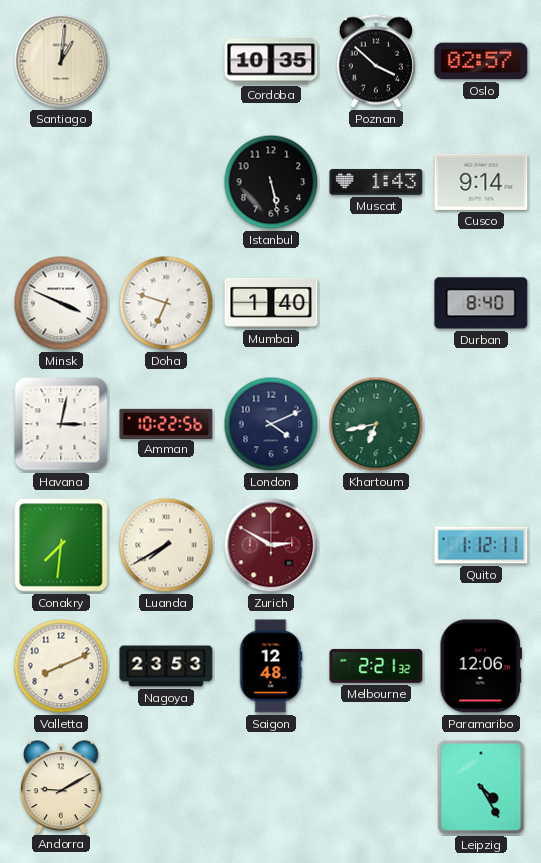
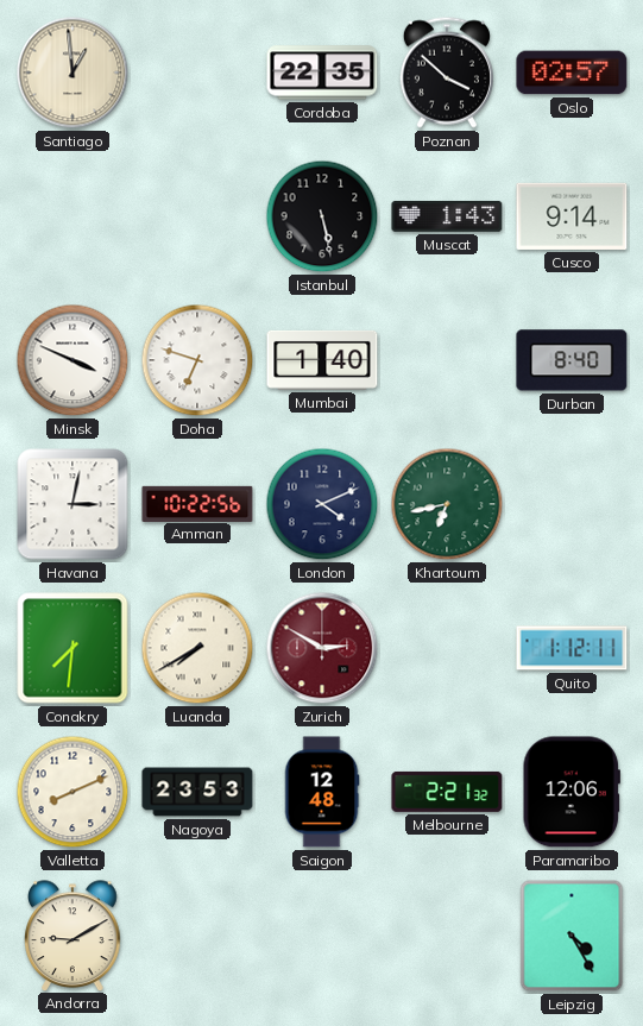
Santiago: 1:01 -> 12:59 (73, 73)
Cordoba: 10:35 -> 22:35 (322, 73)
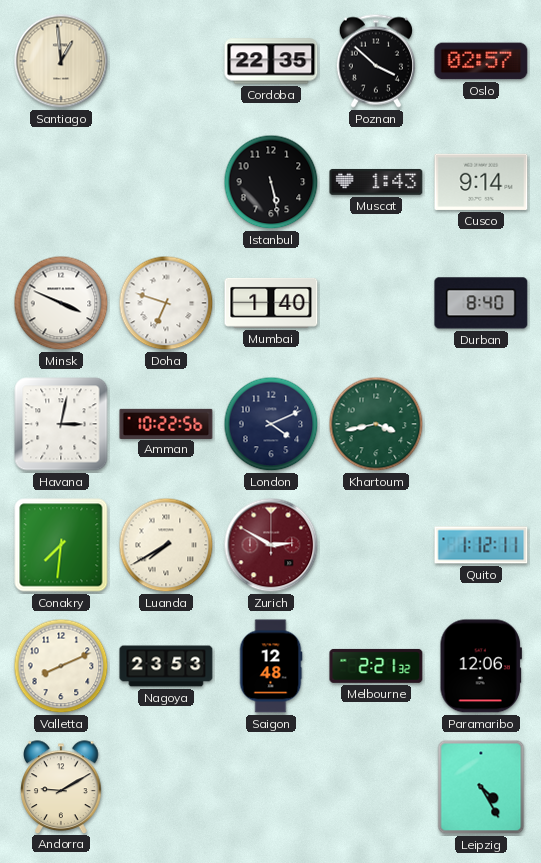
Khartoum: 6:43 -> 3:43 (376, 424)
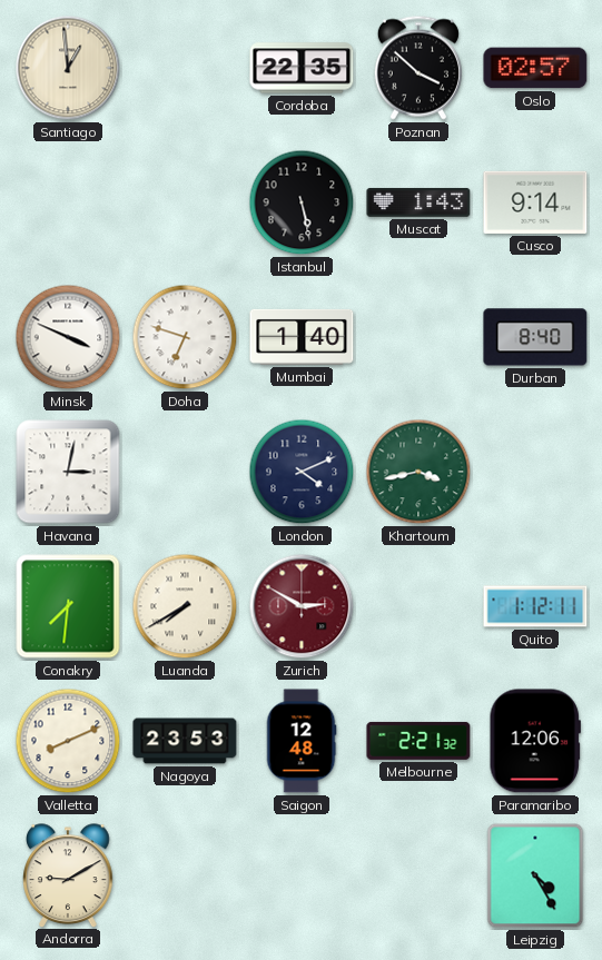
Amman: 10:22 -> none (166, 423)
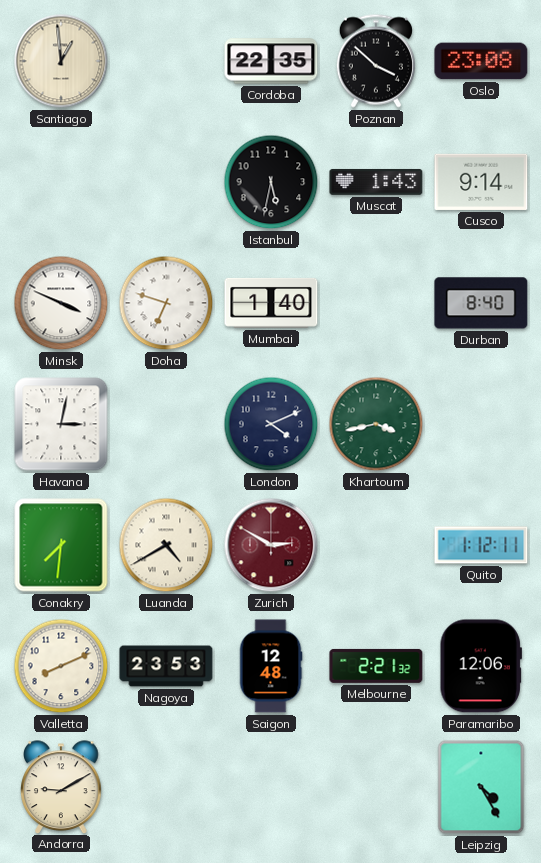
Oslo: 02:57 -> 23:08 (481, 61)
Istanbul: 5:28 -> 5:32 (271, 182)
Luanda: 7:40 -> 4:40 (166, 545)
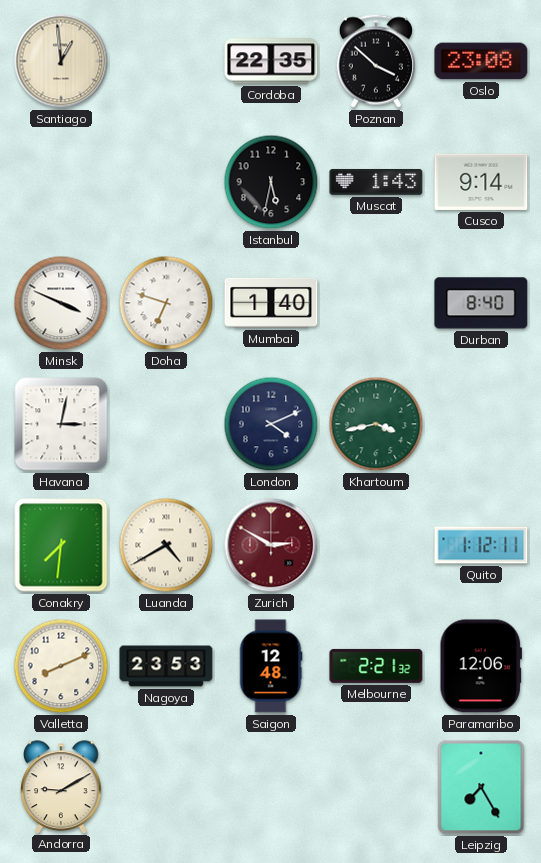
Leipzig: 4:25 -> 7:25 (481, 787)
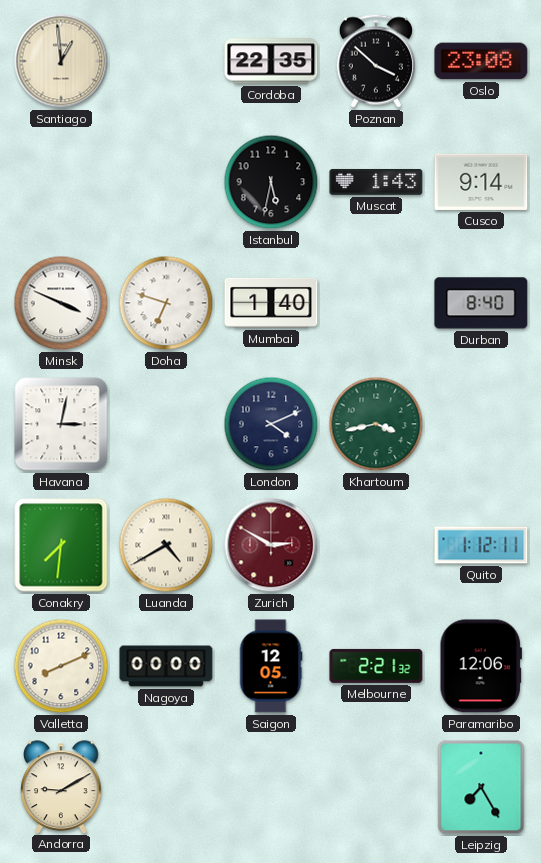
Nagoya: 23:53 -> 00:00 (166, 666)
Saigon: 12:48 -> 12:05 (271, 666)
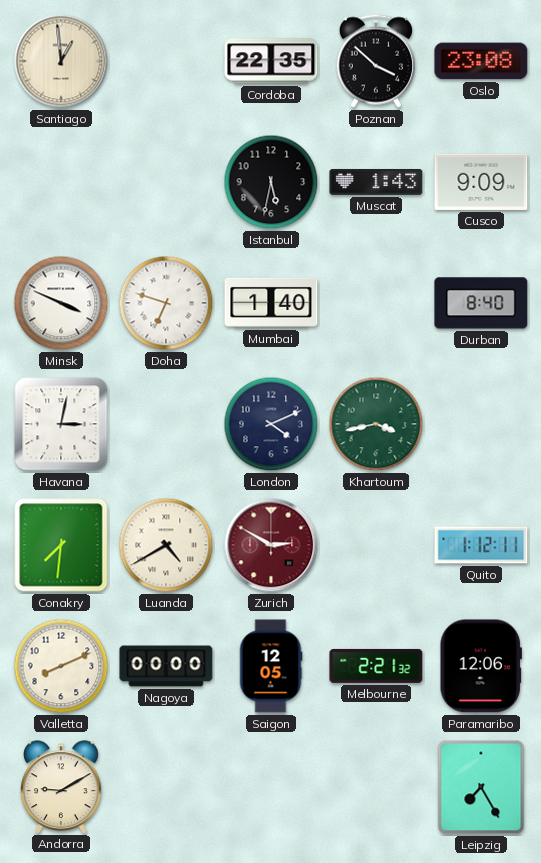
Cusco: 9:14 -> 9:09 (481, 182)
